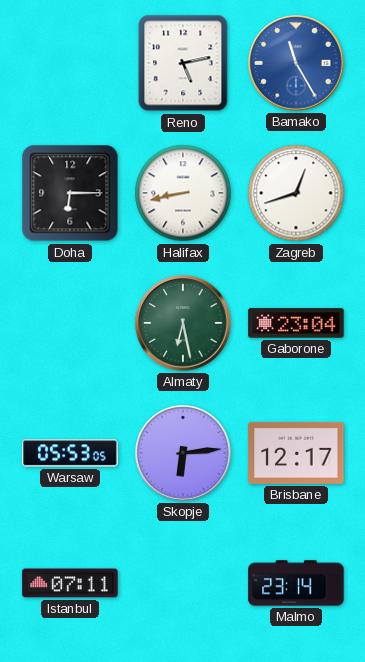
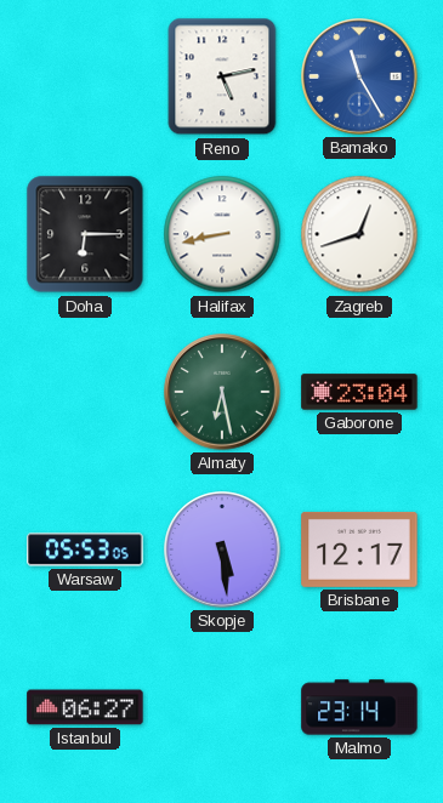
Skopje: 6:14 -> 5:29 (222, 549)
Istanbul: 07:11 -> 06:27 (85, 707)
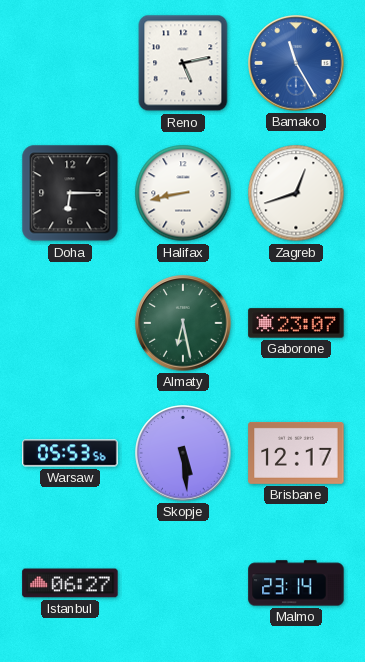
Gaborone: 23:04 -> 23:07 (296, 323)
Warsaw: 05:53:05 -> 05:53:56 (70, 453)
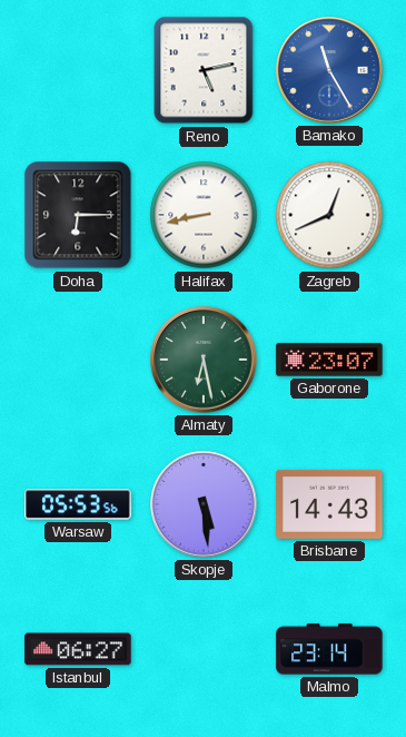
Zagreb: 12:42 -> 12:41 (329, 215)
Brisbane: 12:17 -> 14:43 (329, 504)
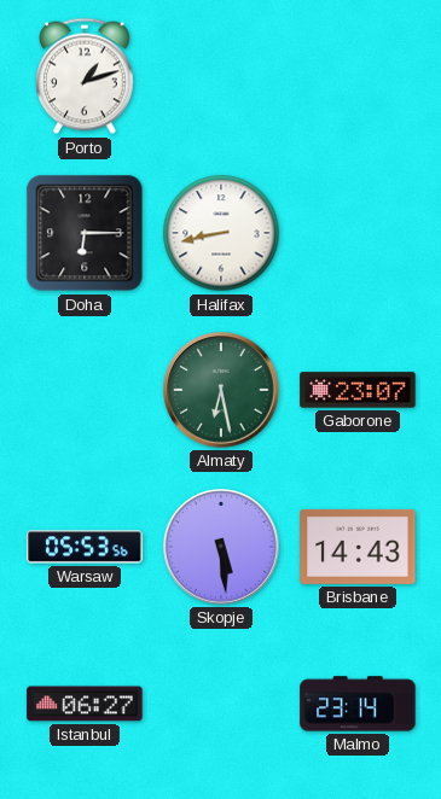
Porto: none -> 1:12 (86, 76)
Reno: 5:13 -> none (204, 70)
Bamako: 11:25 -> none (329, 70)
Zagreb: 12:41 -> none (329, 215)
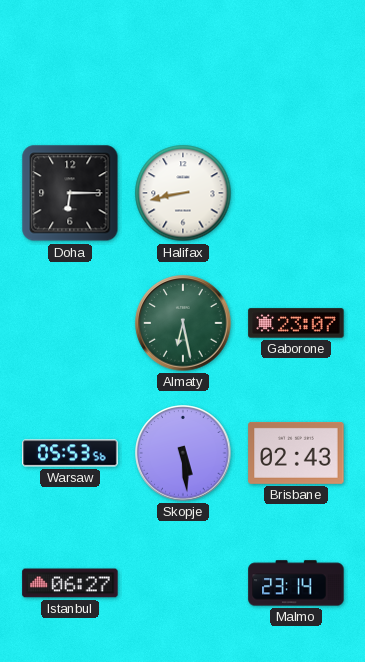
Porto: 1:12 -> none (86, 76)
Brisbane: 14:43 -> 02:43 (296, 453)
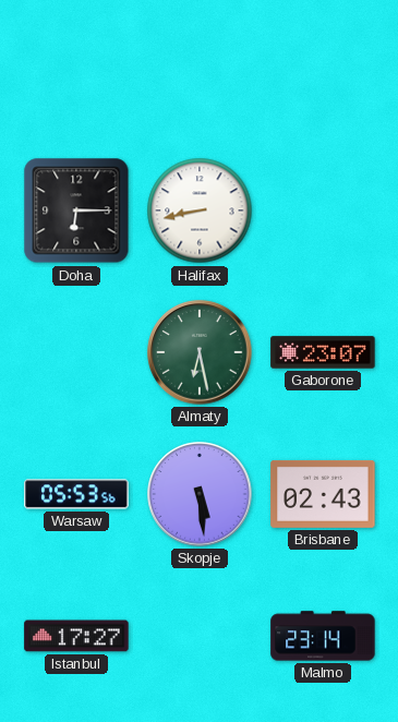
Istanbul: 06:27 -> 17:27 (76, 636)
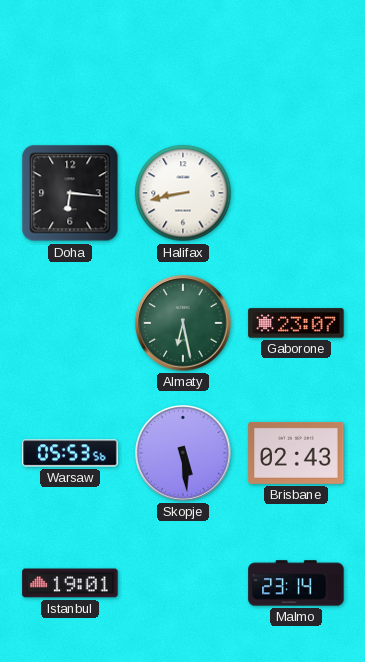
Doha: 6:15 -> 6:16 (70, 193)
Istanbul: 17:27 -> 19:01 (70, 583)
